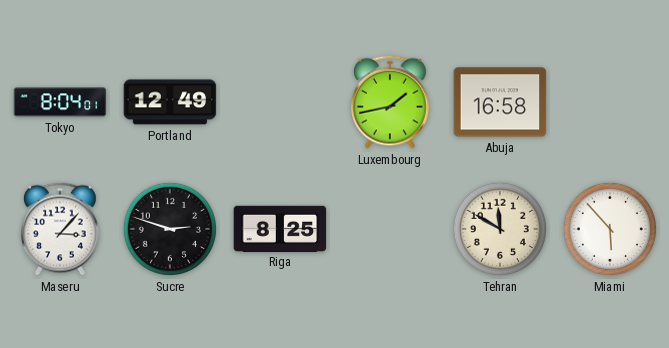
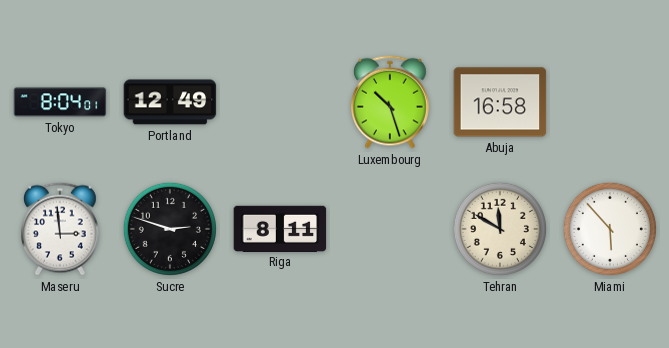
Luxembourg: 1:43 -> 10:27 (391, 102)
Maseru: 3:07 -> 2:59 (61, 229)
Riga: 8:25 -> 8:11 (280, 228)
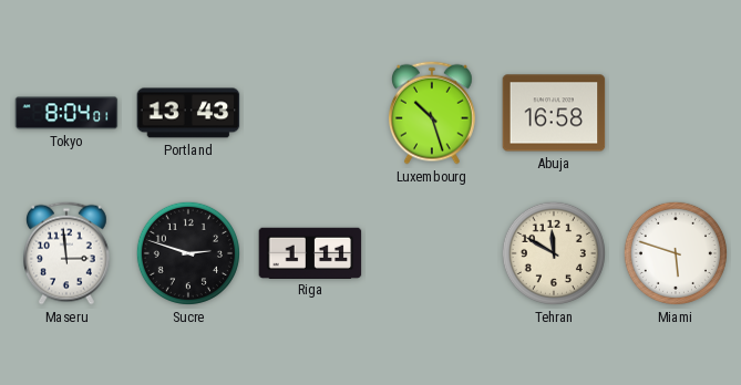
Portland: 12:49 -> 13:43 (188, 113)
Riga: 8:11 -> 1:11 (310, 252)
Miami: 5:53 -> 5:48 (676, 253)
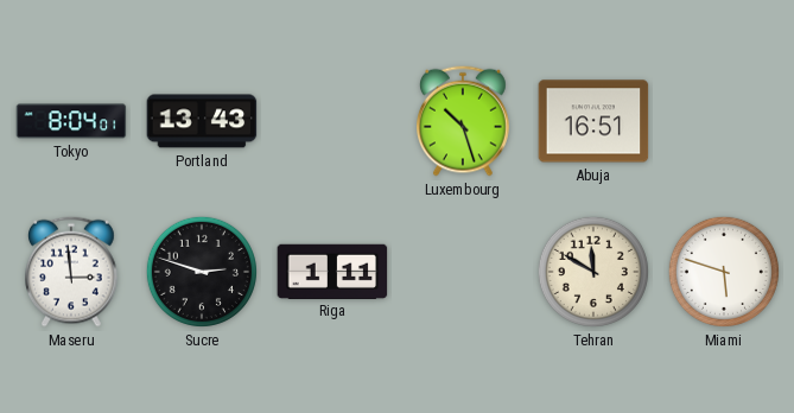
Abuja: 16:58 -> 16:51 (593, 121)
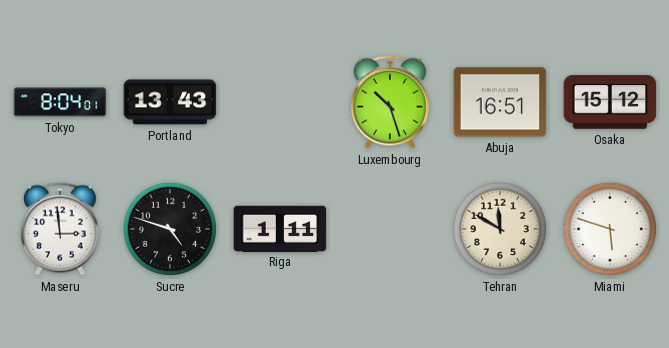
Osaka: none -> 15:12 (610, 102)
Sucre: 2:48 -> 4:48 (170, 229)
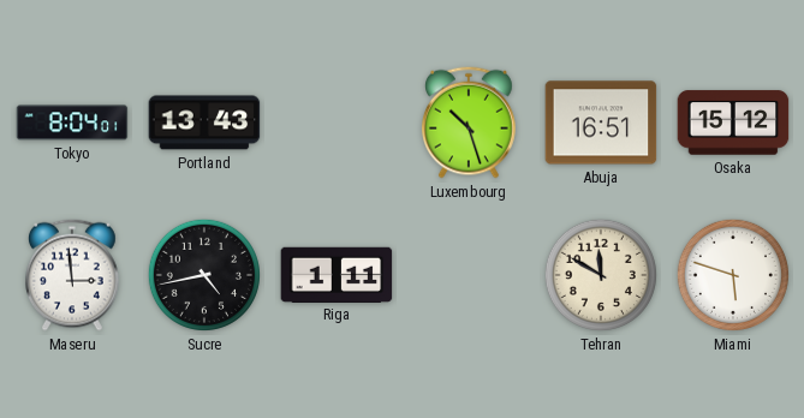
Sucre: 4:48 -> 4:43 (204, 275)
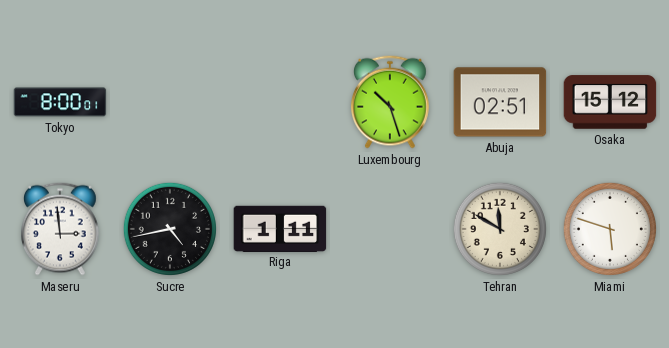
Tokyo: 8:04 -> 8:00 (60, 102)
Portland: 13:43 -> none (204, 123)
Abuja: 16:51 -> 02:51 (500, 102)
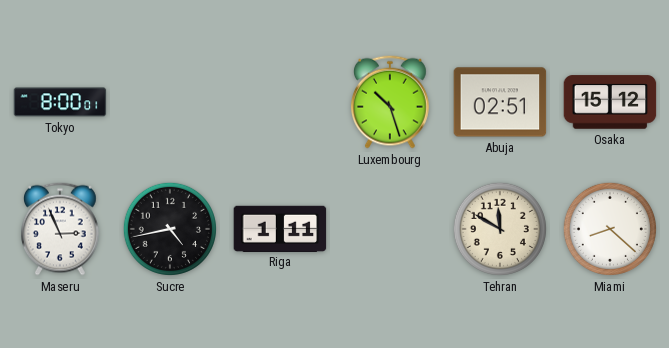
Maseru: 2:59 -> 2:56 (61, 229)
Miami: 5:48 -> 8:22 (610, 229)
